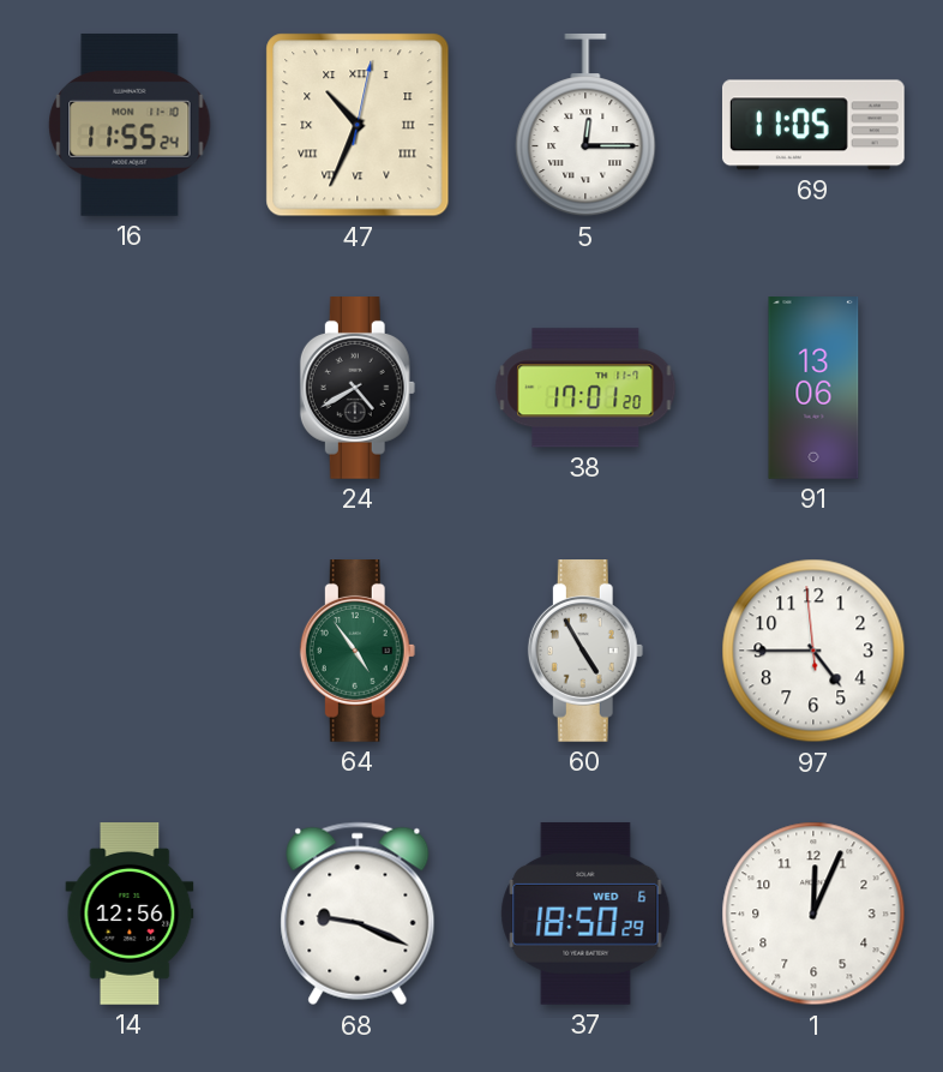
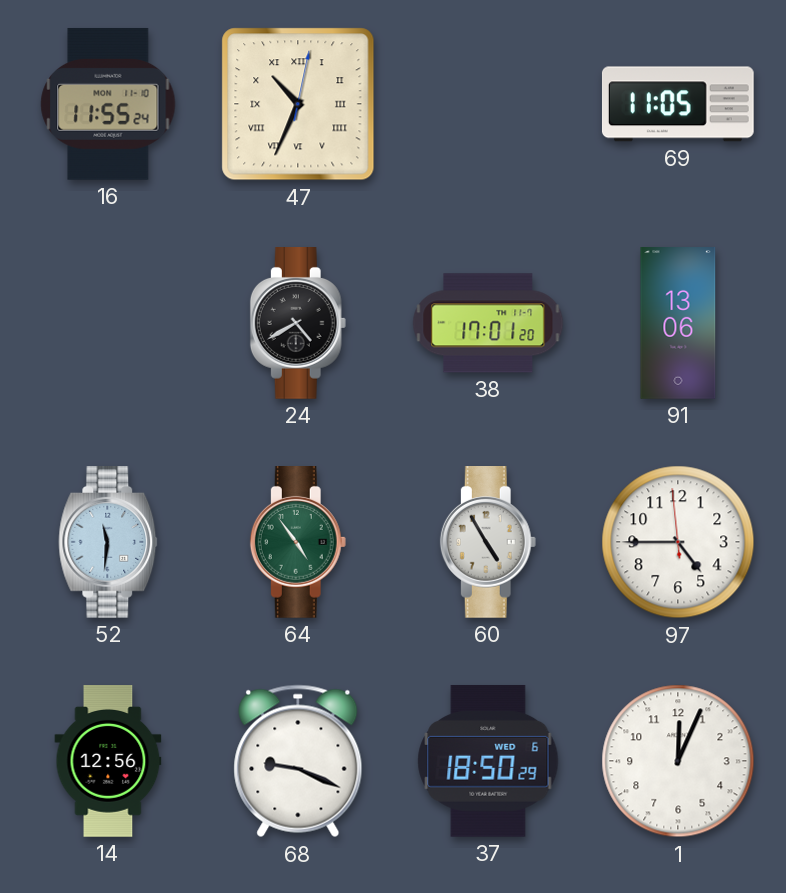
5: 12:15 -> none (585, 125)
52: none -> 11:31 (108, 543)
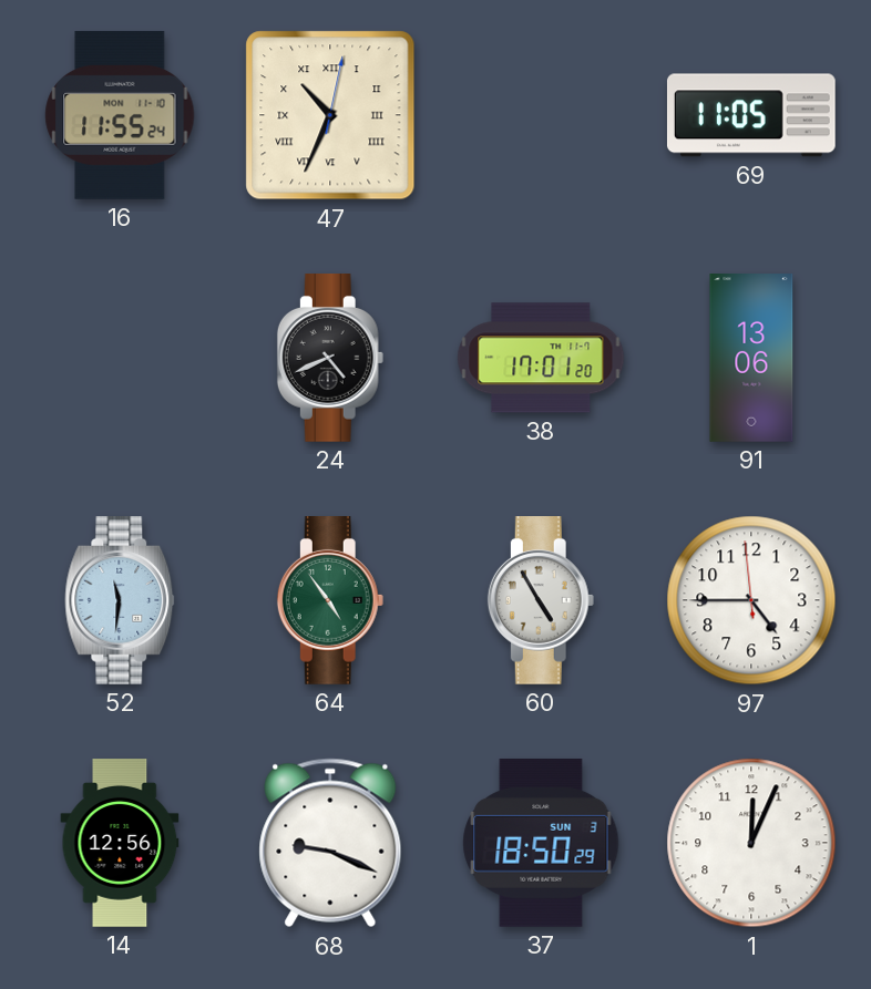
24: 4:40 -> 4:41 (330, 359)
37 date: WED 6 -> SUN 3 (541, 843)
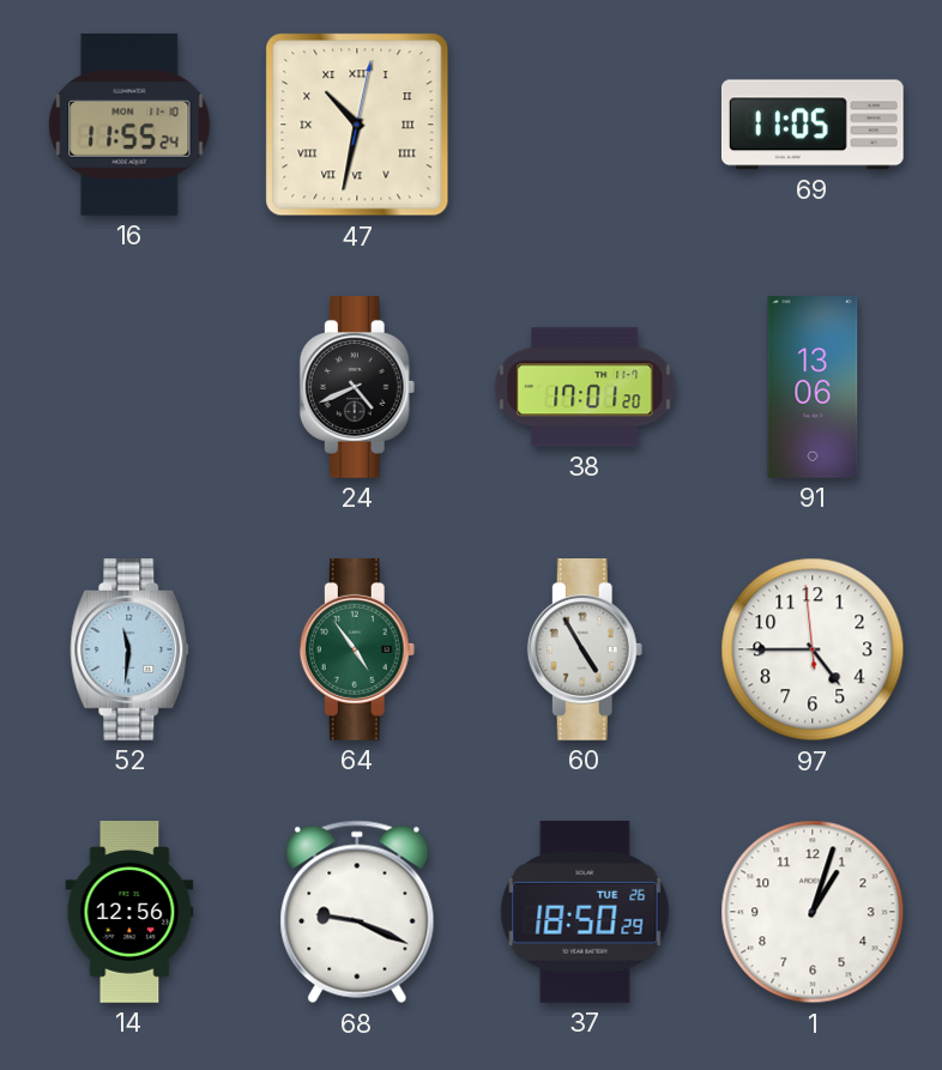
47: 10:34 -> 10:32 (357, 125)
37 date: SUN 3 -> TUE 26 (585, 912)
1: 12:04 -> 1:03 (813, 912)
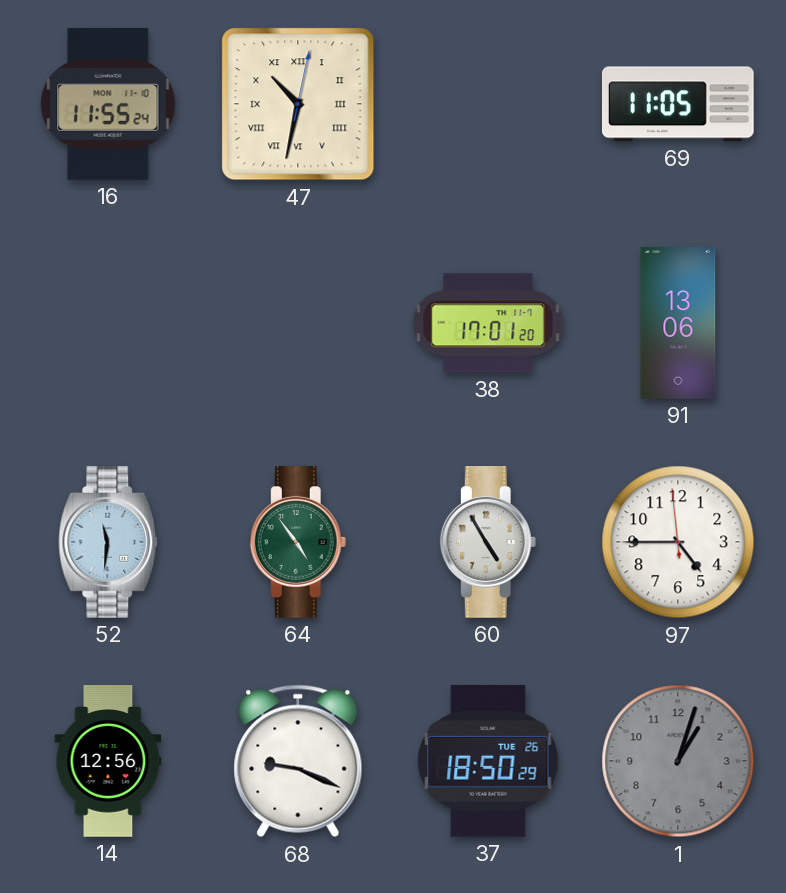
24: 4:41 -> none (357, 388)
1 dial: white -> grey (678, 761)
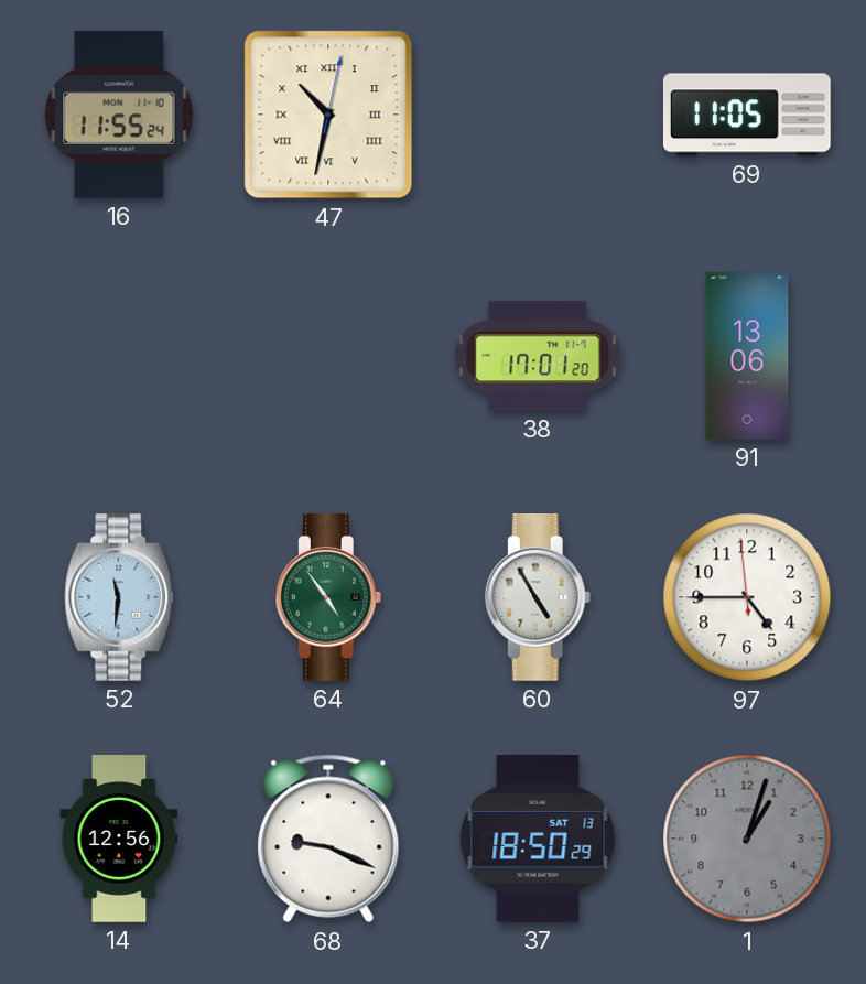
37 date: TUE 26 -> SAT 13 (538, 839)
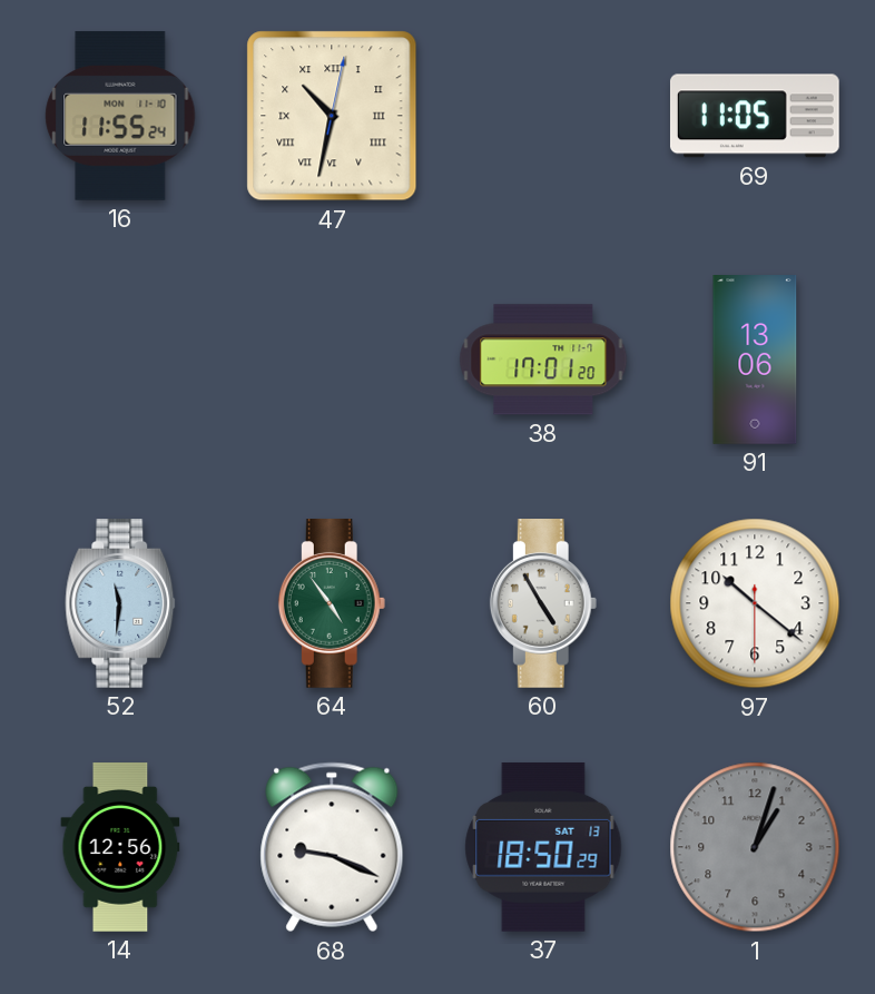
97: 4:44 -> 10:21 (755, 603)
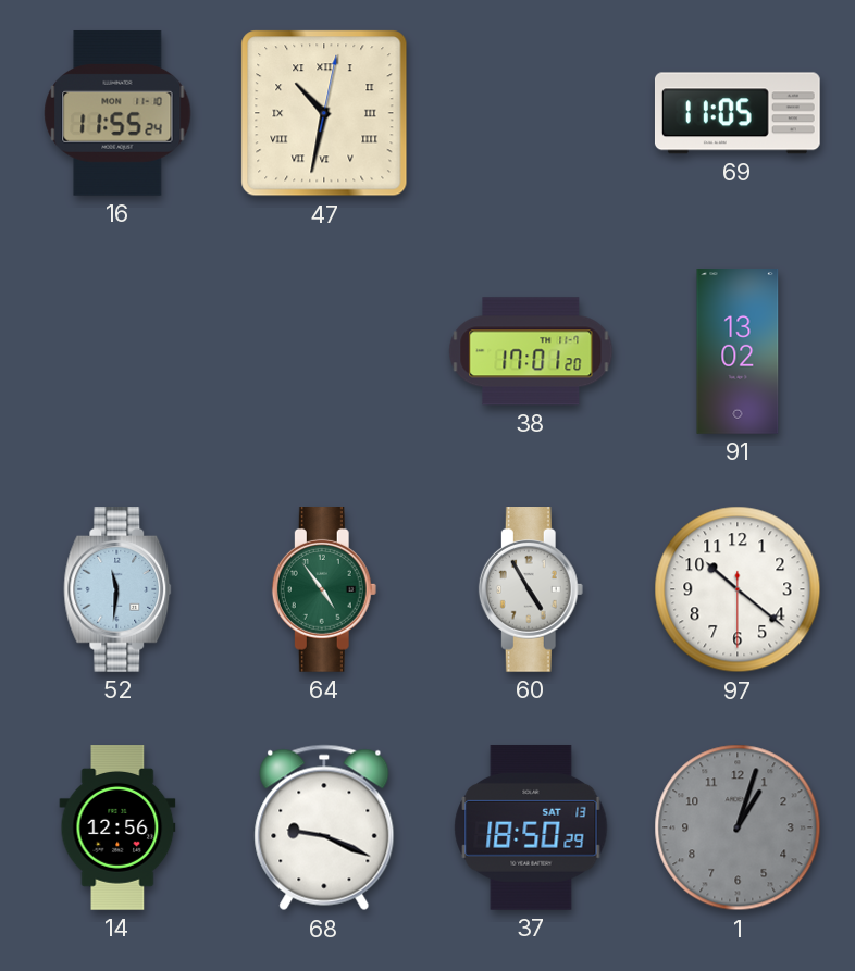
91: 13:06 -> 13:02 (738, 352)
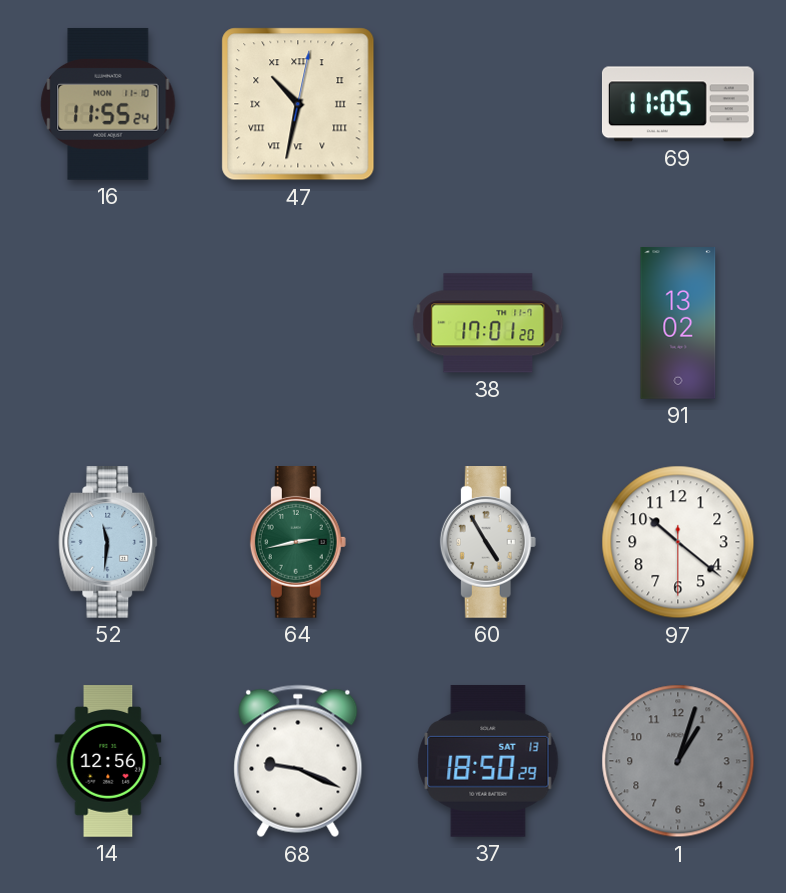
64: 4:54 -> 2:43 (298, 543)
